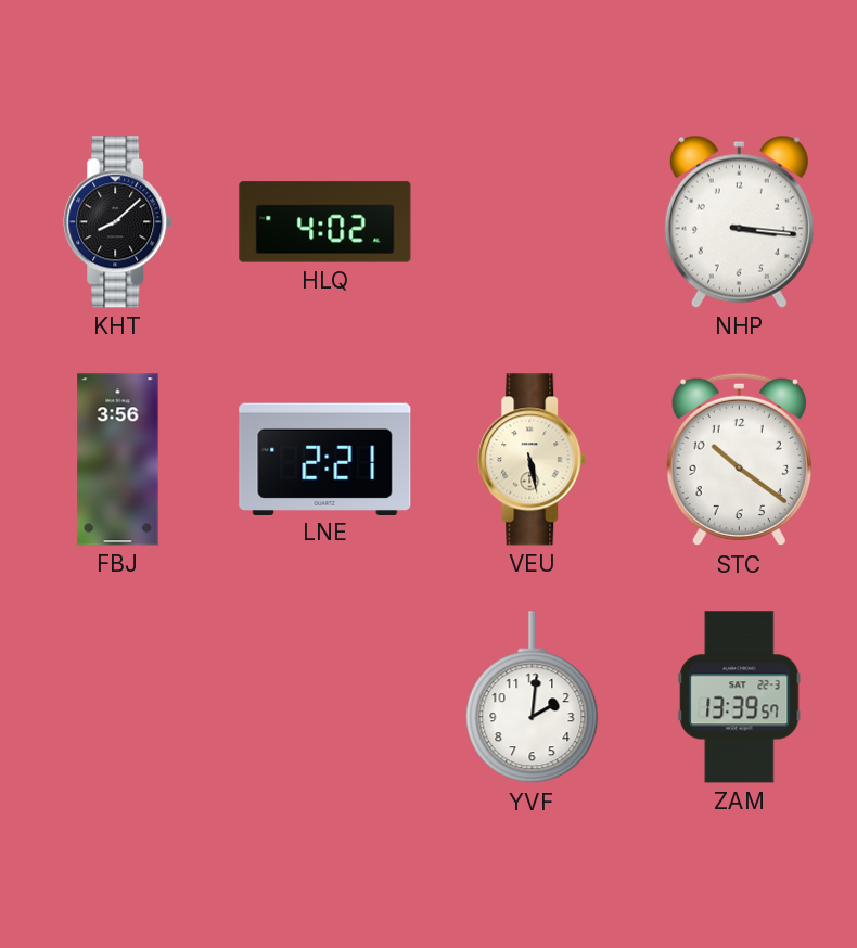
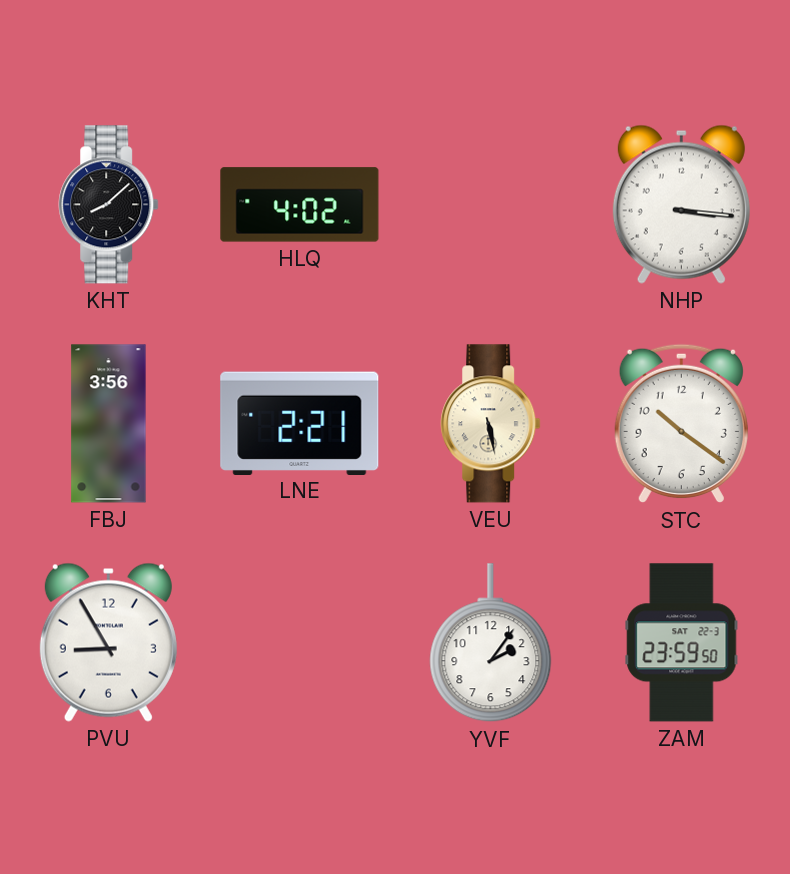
PVU: none -> 8:55 (108, 642)
YVF: 2:01 -> 2:06 (491, 643)
ZAM: 13:39 -> 23:59 (682, 643)
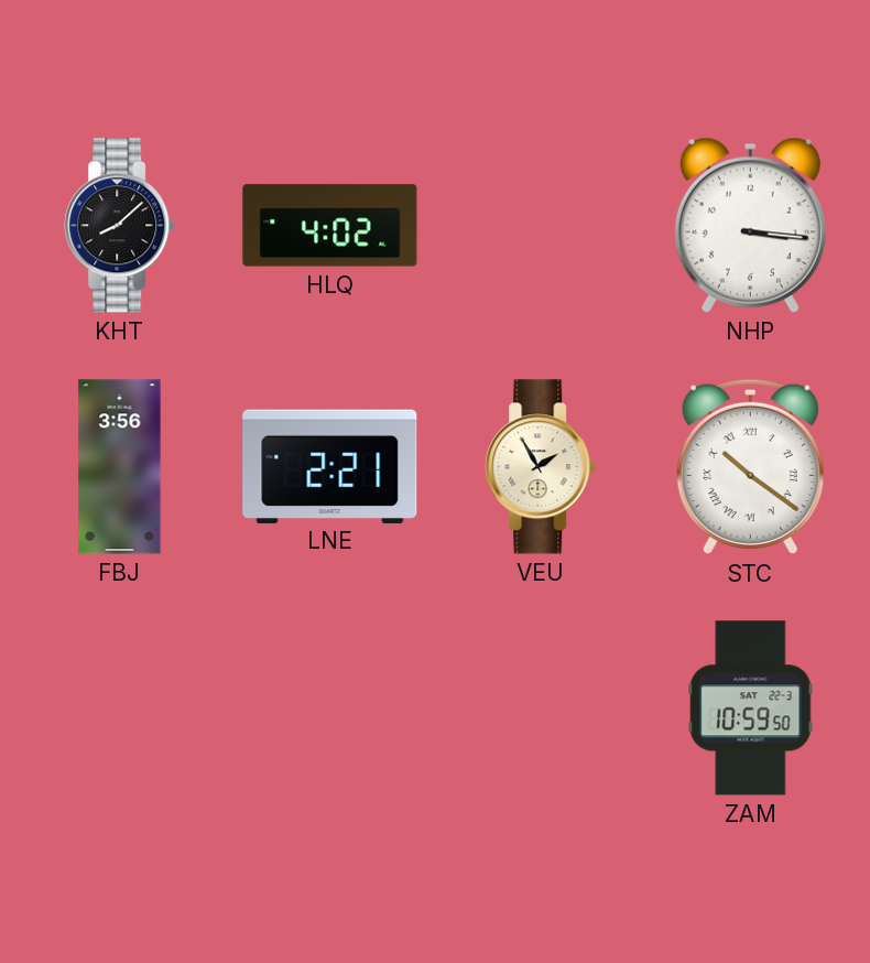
VEU: 5:28 -> 1:55 (541, 467)
STC numerals: Arabic -> Roman (750, 467)
PVU: 8:55 -> none (108, 642)
YVF: 2:06 -> none (491, 643)
ZAM: 23:59 -> 10:59 (751, 708)
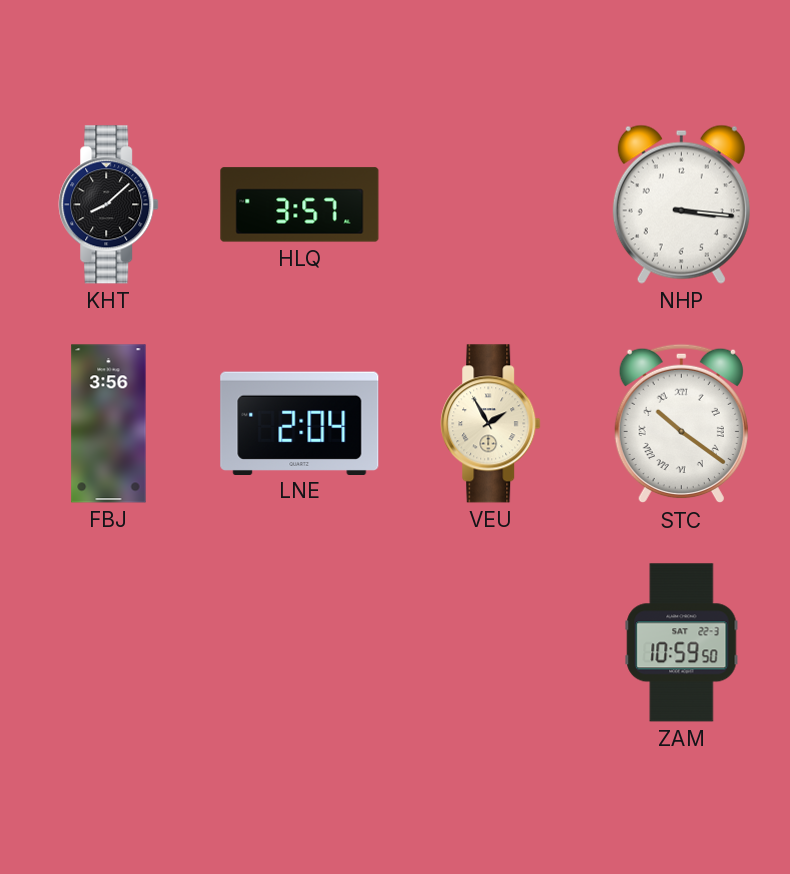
HLQ: 4:02 -> 3:57 (300, 205)
LNE: 2:21 -> 2:04 (300, 423)
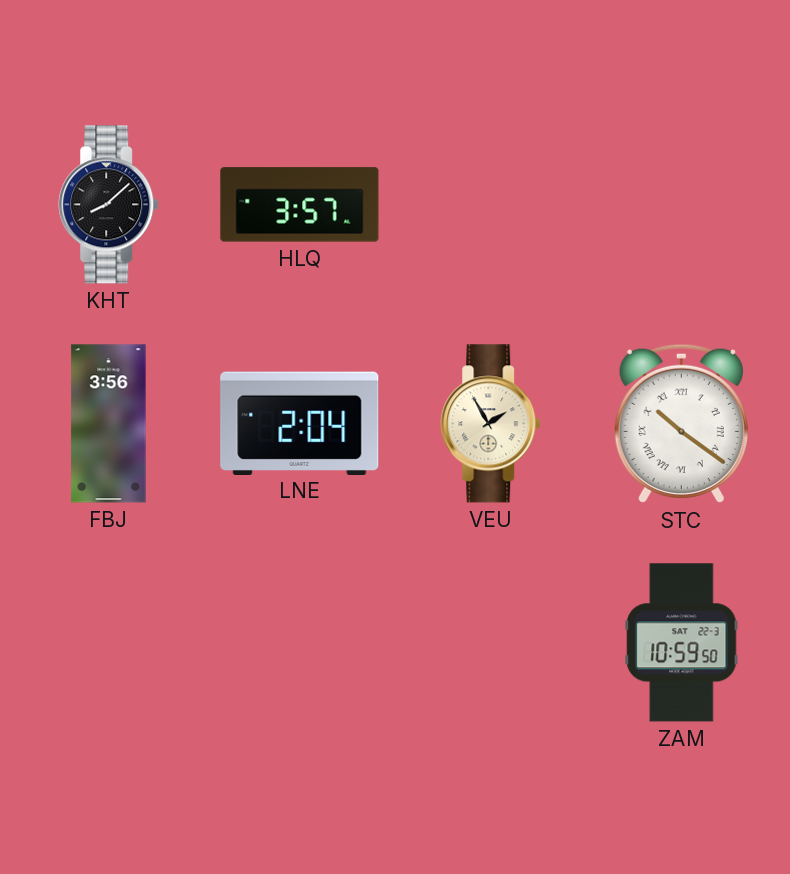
NHP: 3:16 -> none (681, 204)
